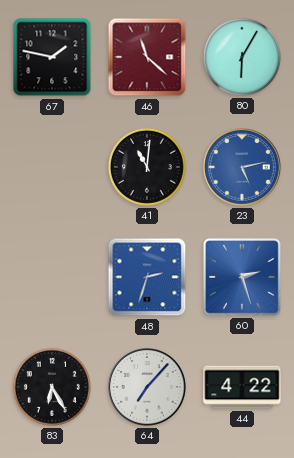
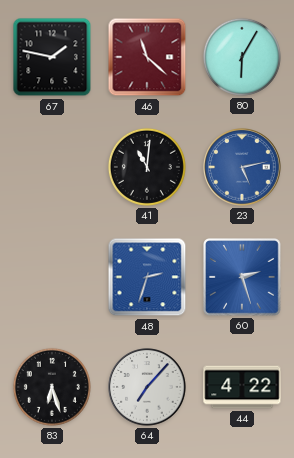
83: 6:25 -> 6:27 (52, 387)
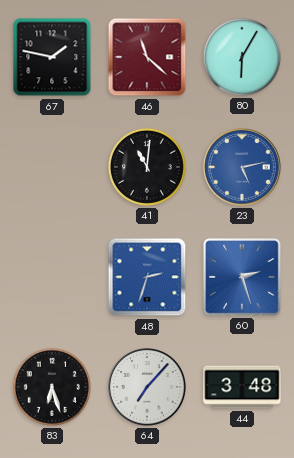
44: 4:22 -> 3:48 (242, 387)
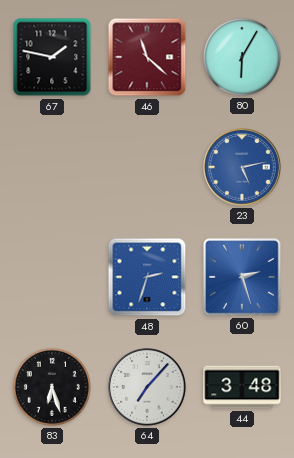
41: 11:01 -> none (147, 167)
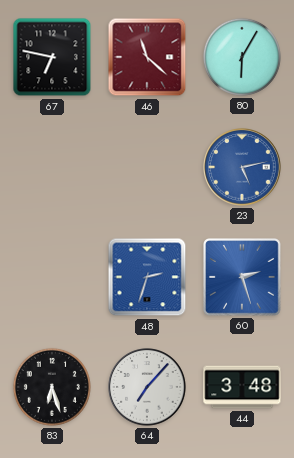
67: 1:47 -> 6:47 (52, 57)
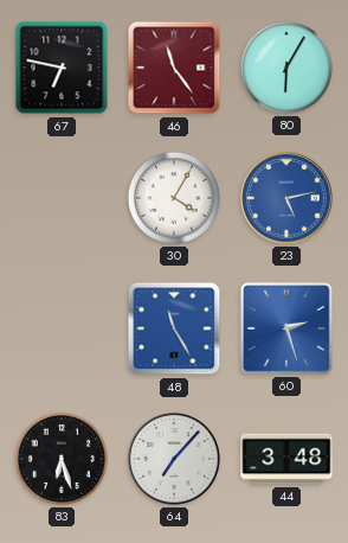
46: 11:22 -> 11:24 (174, 68)
30: none -> 4:05 (174, 198)
48: 2:33 -> 11:25 (174, 328)
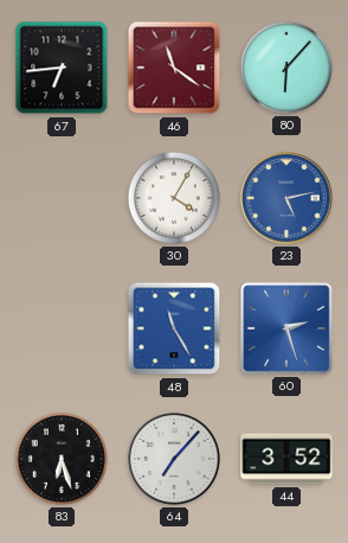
67: 6:47 -> 6:44 (62, 68)
46: 11:24 -> 11:21 (174, 68)
80: 6:05 -> 6:07 (286, 68)
44: 3:48 -> 3:52 (286, 459)
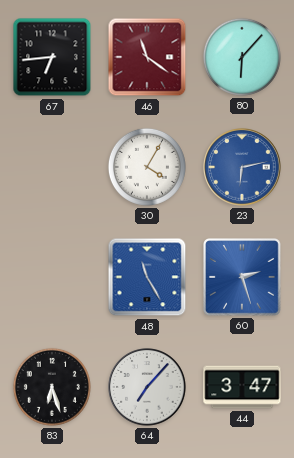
23: 5:13 -> 6:13 (242, 167)
44: 3:52 -> 3:47 (242, 387)
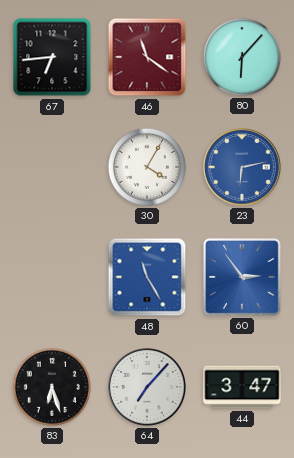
60: 2:27 -> 2:54 (242, 278)
